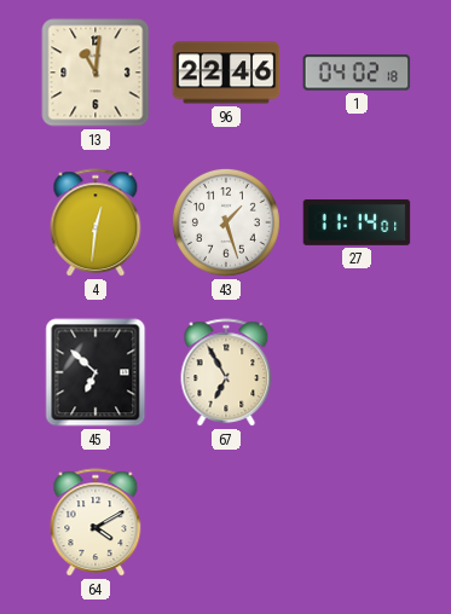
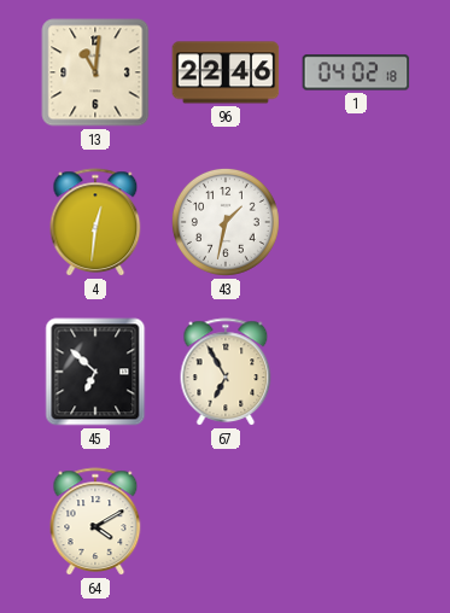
43: 1:27 -> 1:32 (226, 222)
27: 11:14 -> none (357, 222)
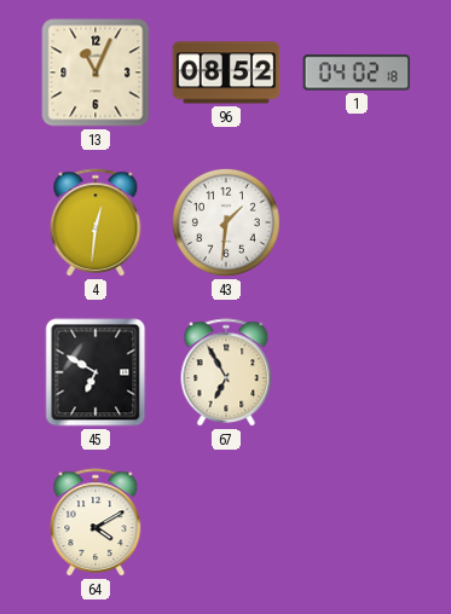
13: 11:01 -> 11:04 (96, 73)
96: 22:46 -> 08:52 (226, 73)
43: 1:32 -> 1:31 (226, 222)
45: 6:52 -> 6:50 (96, 372)
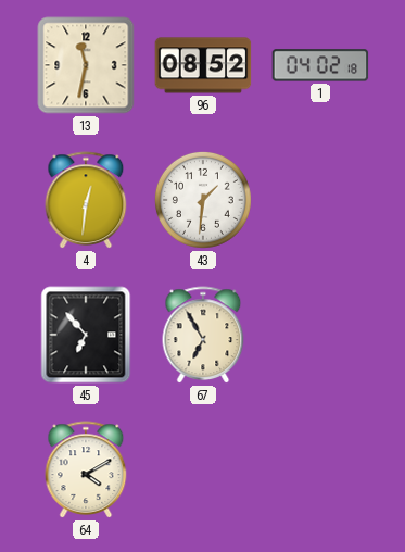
13: 11:04 -> 11:32 (86, 65)
45: 6:50 -> 6:53 (86, 335)
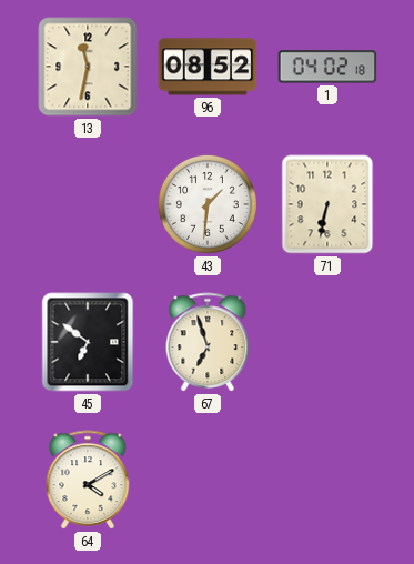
4: 12:31 -> none (86, 200)
71: none -> 6:32 (327, 204)
45: 6:53 -> 6:51 (88, 342)
67: 6:55 -> 6:57 (208, 342)
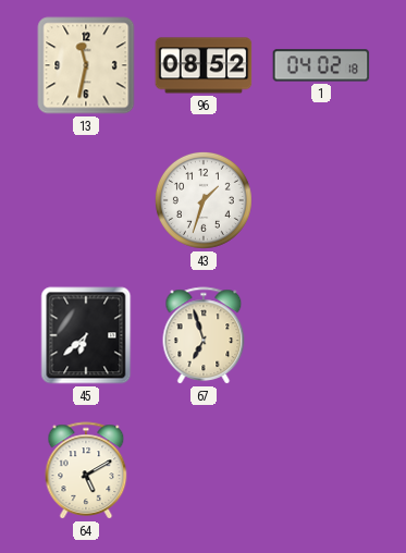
43: 1:31 -> 1:33 (204, 200)
71: 6:32 -> none (327, 204)
45: 6:51 -> 6:38 (86, 335)
64: 4:10 -> 5:10 (86, 470)
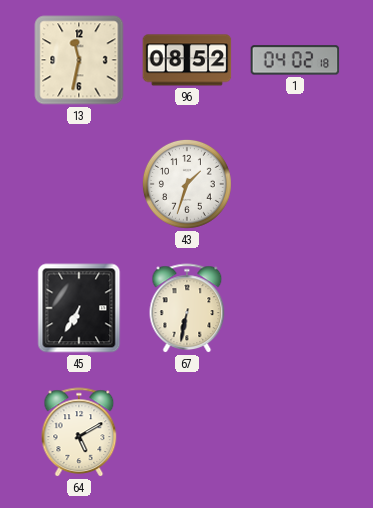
45: 6:38 -> 6:35 (79, 308)
67: 6:57 -> 6:32 (187, 308)
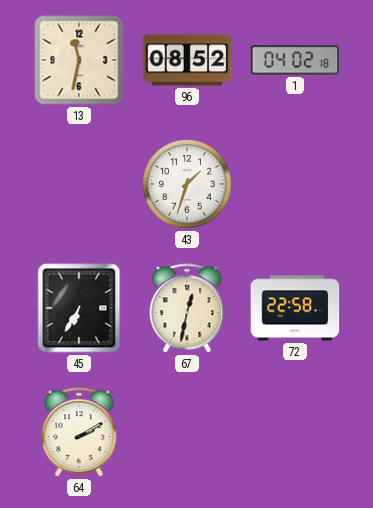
67: 6:32 -> 12:32 (187, 308)
72: none -> 22:58 (295, 308)
64: 5:10 -> 2:10 (79, 432)
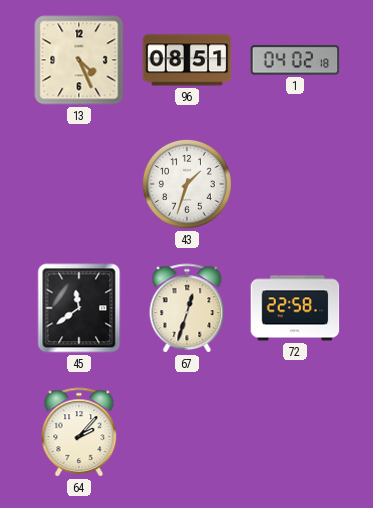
13: 11:32 -> 4:26 (79, 60)
96: 08:52 -> 08:51 (187, 60)
45: 6:35 -> 11:39 (79, 308)
67: 12:32 -> 12:33 (187, 308)
64: 2:10 -> 2:07 (79, 432)
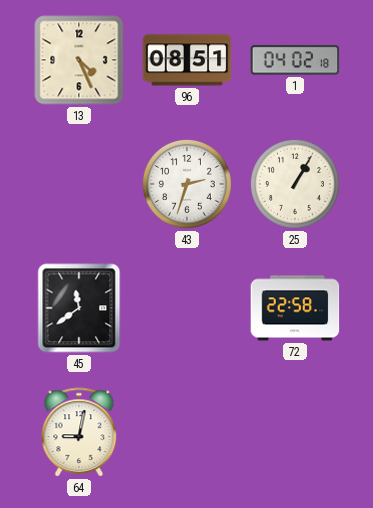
43: 1:33 -> 2:33 (187, 184)
25: none -> 1:05 (295, 184)
67: 12:33 -> none (187, 308)
64: 2:07 -> 9:02 (79, 432)
